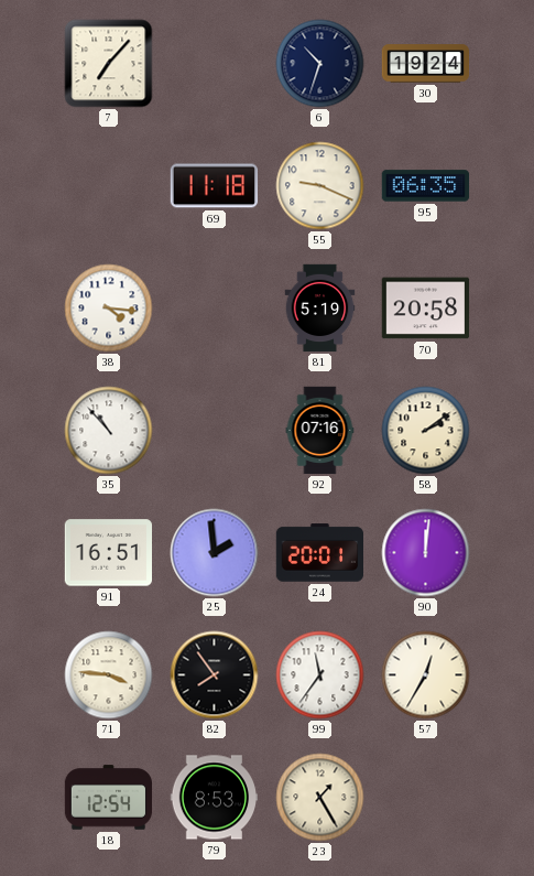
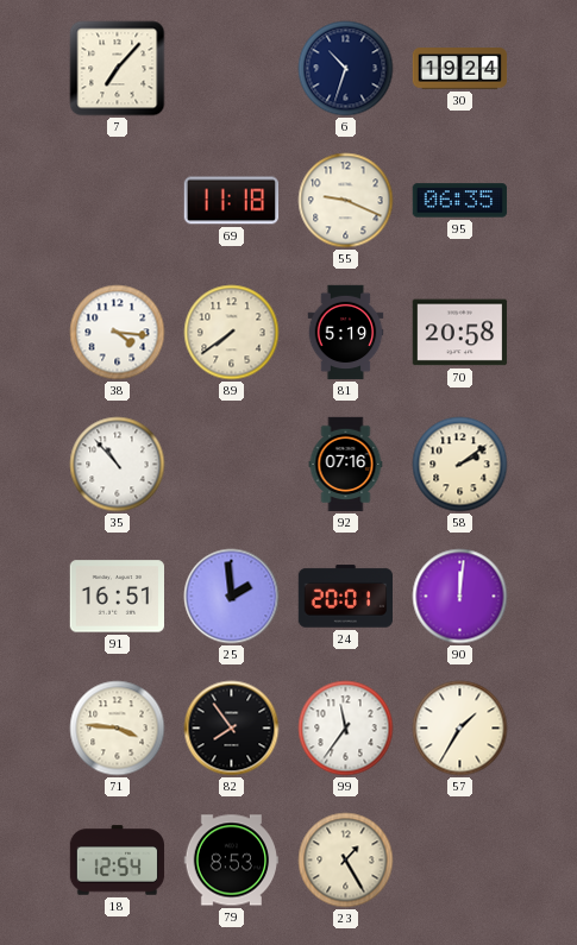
89: none -> 7:39 (232, 333)
57: 12:35 -> 1:35 (460, 729)
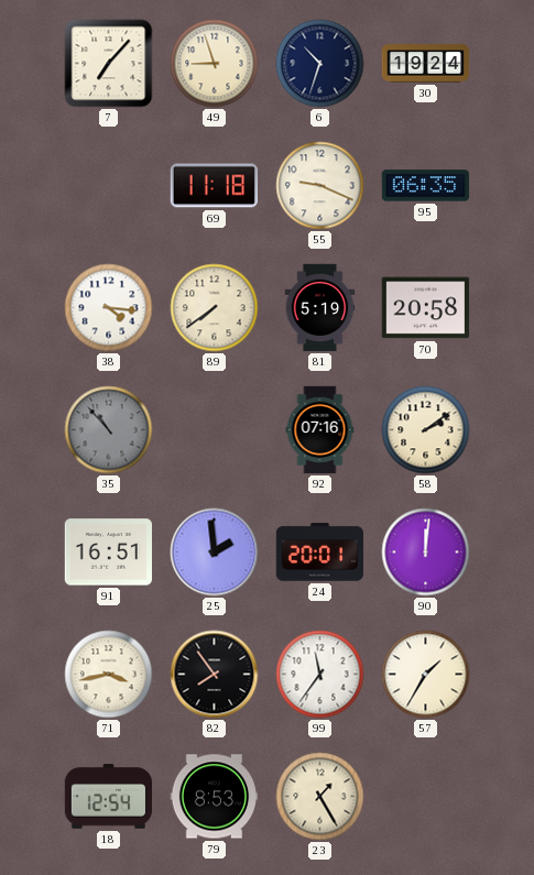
49: none -> 8:57 (215, 64)
35 dial: white -> grey (109, 430)
71: 3:46 -> 3:43 (109, 675)
